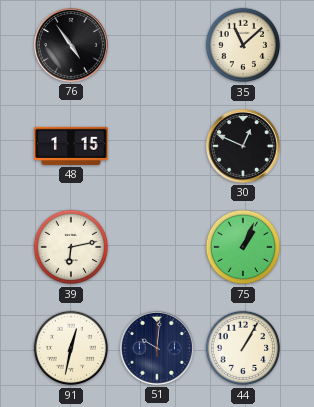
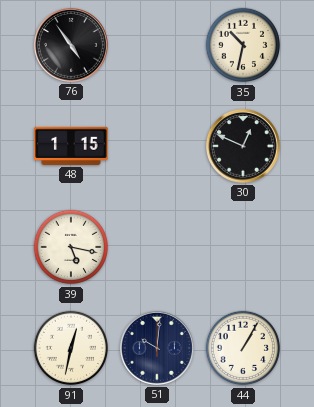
35: 11:08 -> 10:32 (243, 45)
39: 6:13 -> 5:17 (71, 247)
75: 1:04 -> none (243, 247)
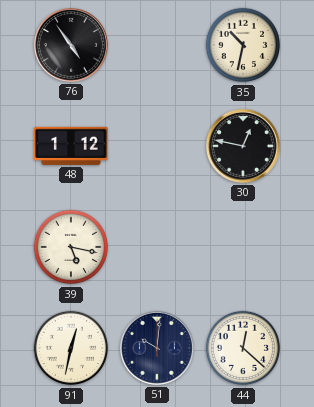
48: 1:15 -> 1:12 (71, 146)
30: 12:49 -> 12:47 (243, 146)
44: 1:05 -> 12:22 (243, 348)
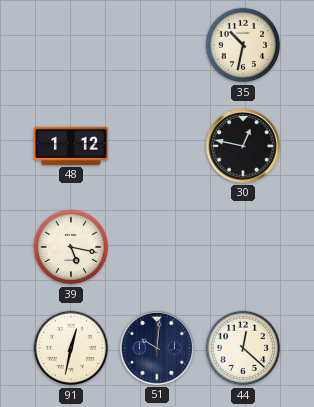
76: 4:54 -> none (71, 45)
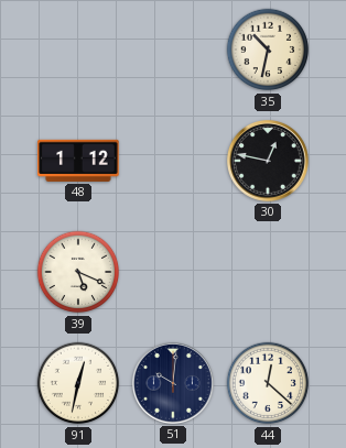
39: 5:17 -> 5:19 (78, 272)
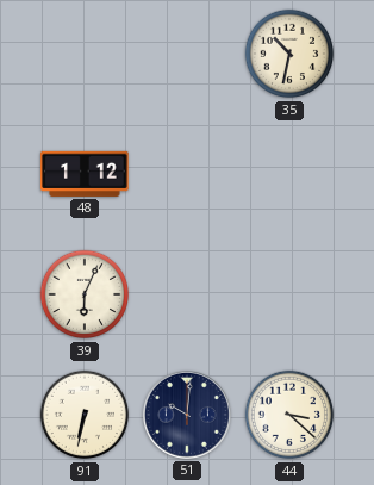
30: 12:47 -> none (268, 161)
39: 5:19 -> 6:04 (85, 294)
91: 12:32 -> 6:32 (85, 415)
44: 12:22 -> 3:22 (289, 415)
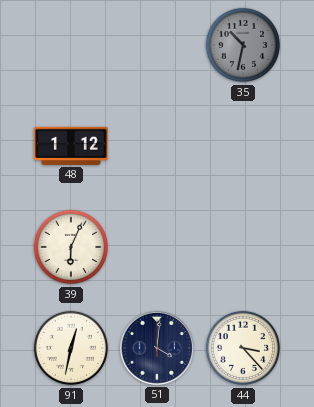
35 dial: cream -> grey (243, 45)
91: 6:32 -> 12:32 (71, 348)
51: 10:01 -> 4:01 (157, 348)
44: 3:22 -> 3:23 (243, 348)
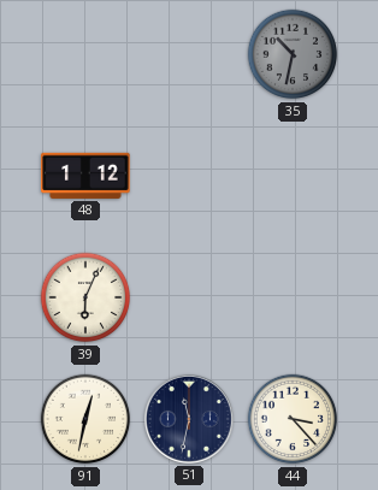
51: 4:01 -> 11:32 (189, 419)
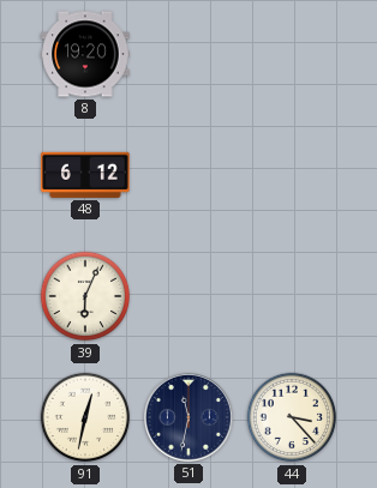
8: none -> 19:20 (85, 54)
35: 10:32 -> none (293, 54)
48: 1:12 -> 6:12 (85, 175)
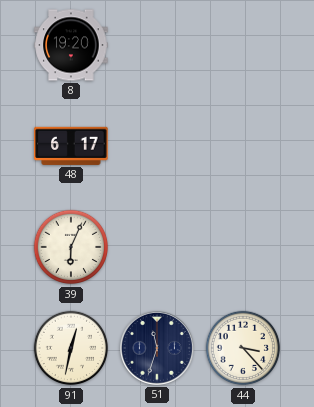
48: 6:12 -> 6:17 (71, 146)
51: 11:32 -> 11:33 (157, 348)
